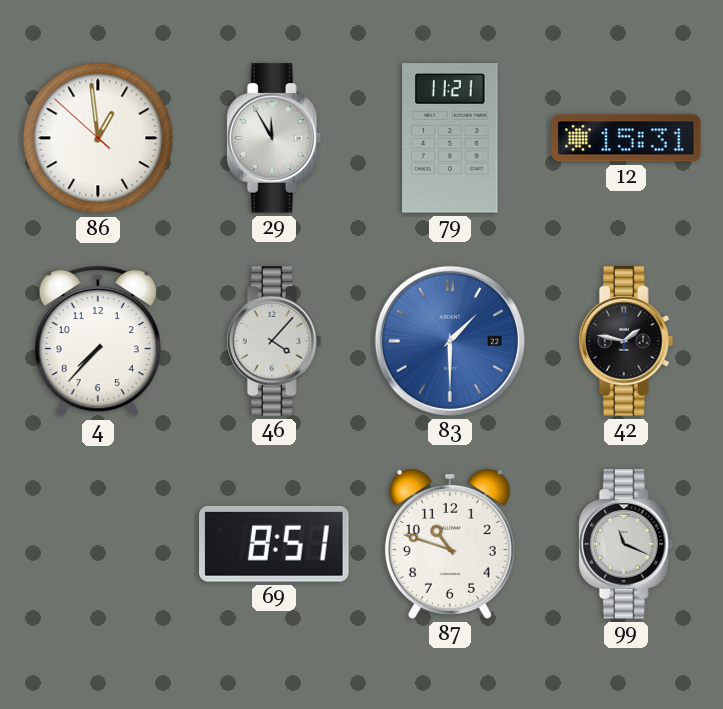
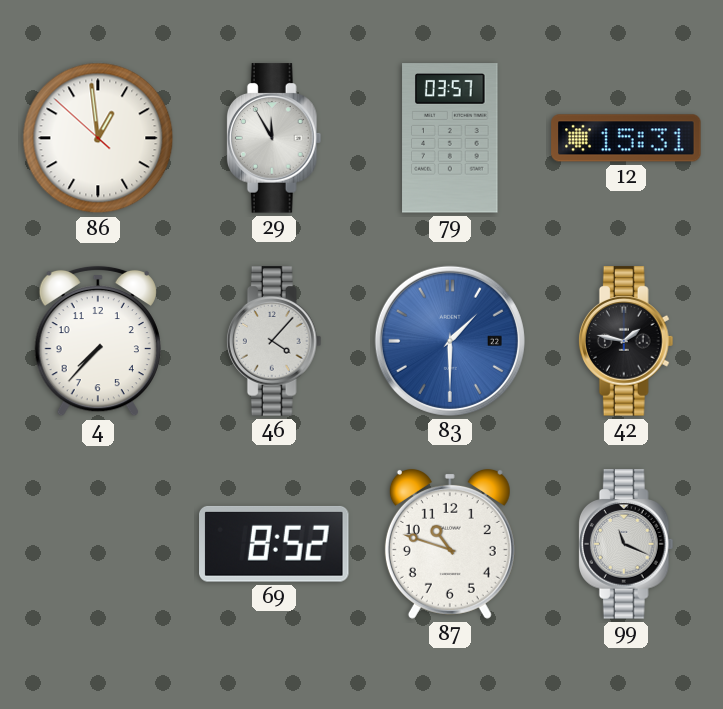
79: 11:21 -> 03:57 (450, 138)
69: 8:51 -> 8:52 (274, 544)
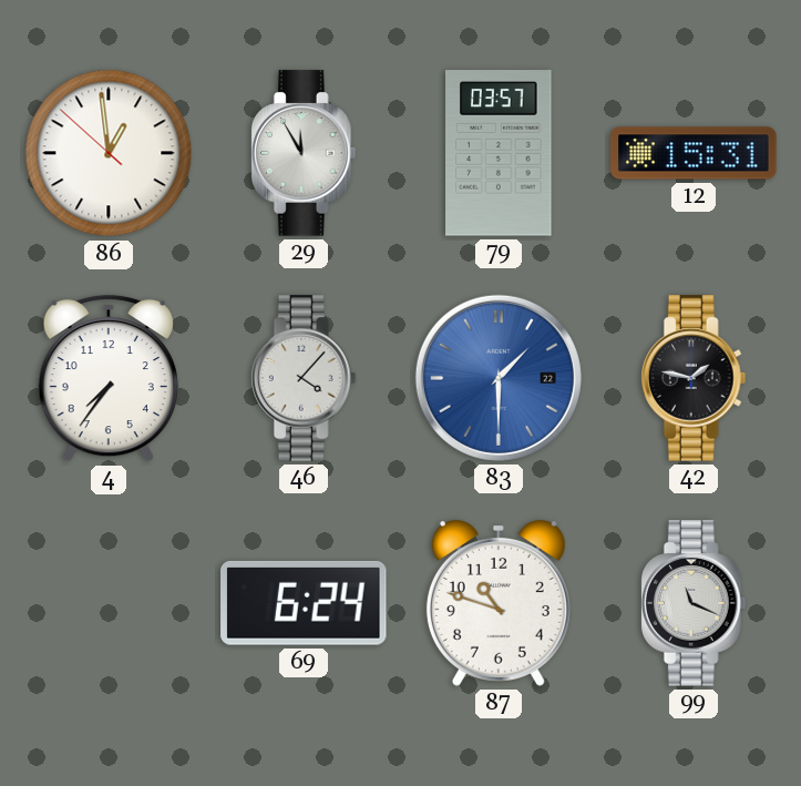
4: 7:37 -> 7:36 (109, 378)
69: 8:52 -> 6:24 (304, 603)
